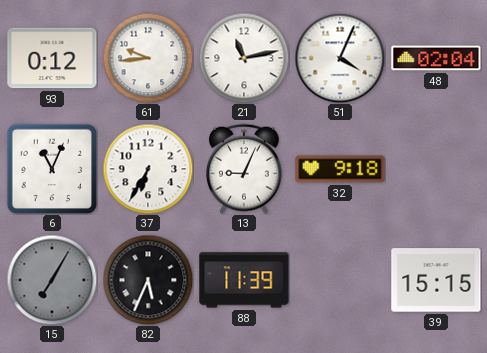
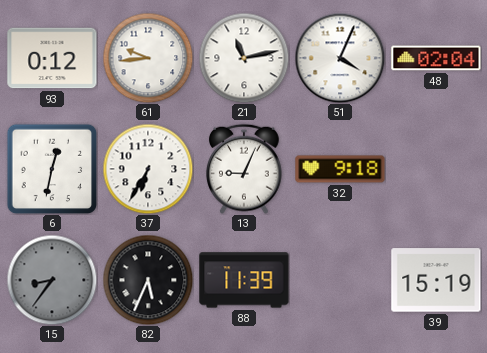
6: 11:04 -> 12:32 (52, 169)
15: 7:05 -> 8:36 (52, 280)
39: 15:15 -> 15:19 (436, 280)
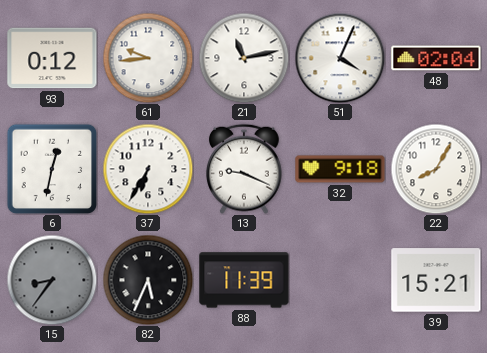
13: 9:04 -> 9:19 (245, 169)
22: none -> 8:05 (436, 169)
39: 15:19 -> 15:21 (436, 280)
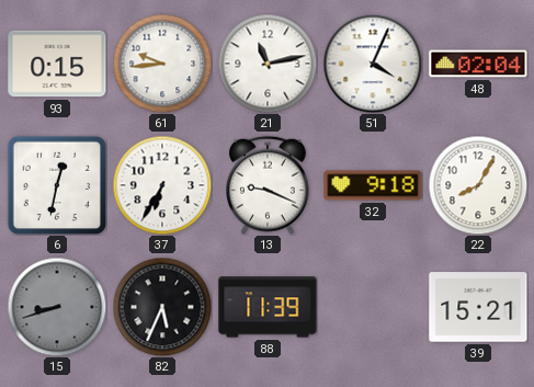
93: 0:12 -> 0:15 (57, 64)
15: 8:36 -> 8:42 (57, 307)
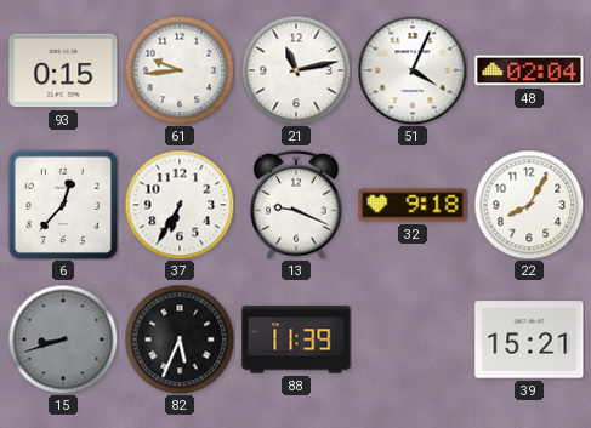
6: 12:32 -> 12:37 (63, 205)
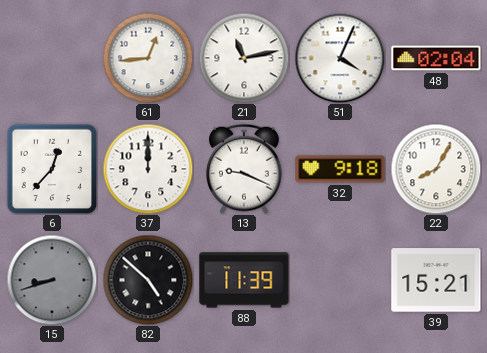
93: 0:15 -> none (63, 70)
61: 9:44 -> 12:44 (148, 58)
37: 6:35 -> 12:00 (148, 169)
82: 5:34 -> 4:52 (148, 280)
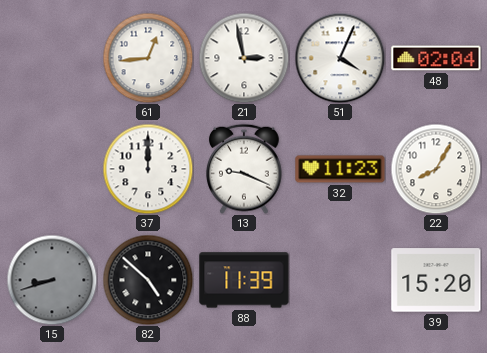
21: 11:13 -> 2:58 (244, 58)
6: 12:37 -> none (52, 169)
32: 9:18 -> 11:23 (340, 169)
39: 15:21 -> 15:20 (436, 280)
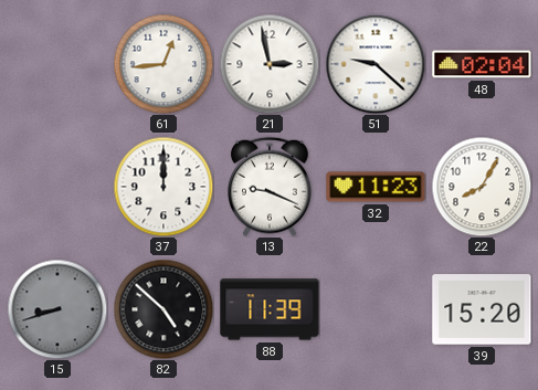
51: 4:04 -> 9:22 (376, 64)
